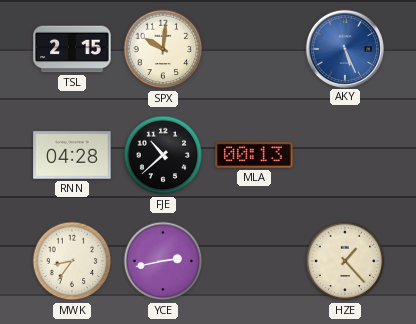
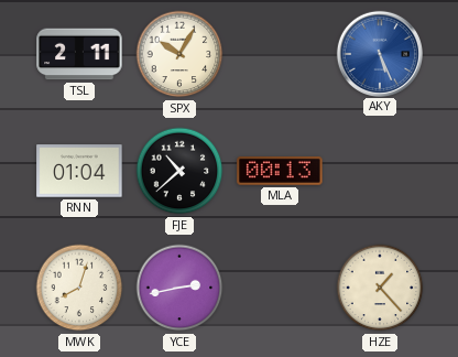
TSL: 2:15 -> 2:11 (79, 54)
SPX: 10:01 -> 10:05 (179, 54)
RNN: 04:28 -> 01:04 (79, 171)
MWK: 8:36 -> 8:03 (79, 288)
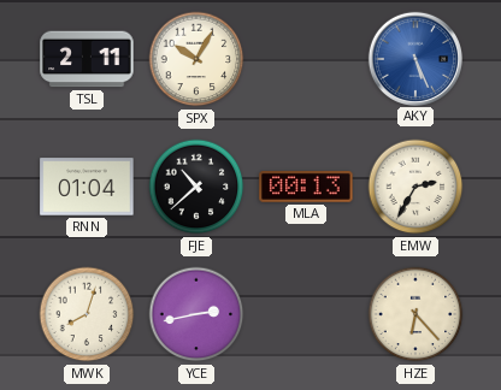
EMW: none -> 2:35 (415, 187)
HZE: 1:23 -> 6:23 (415, 314)
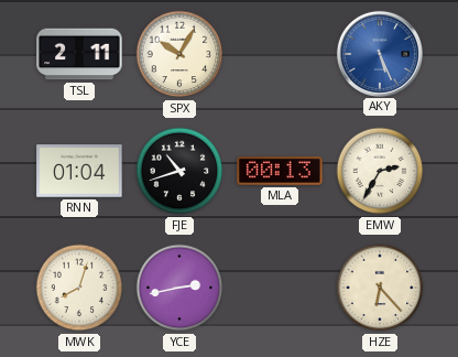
FJE: 10:38 -> 10:42 (179, 171)
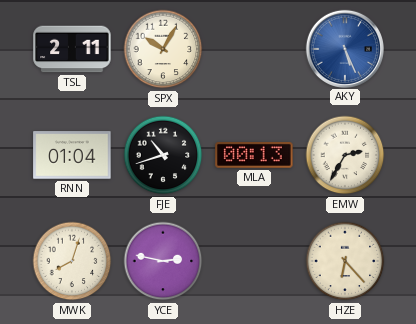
YCE: 2:43 -> 2:47 (163, 261)
